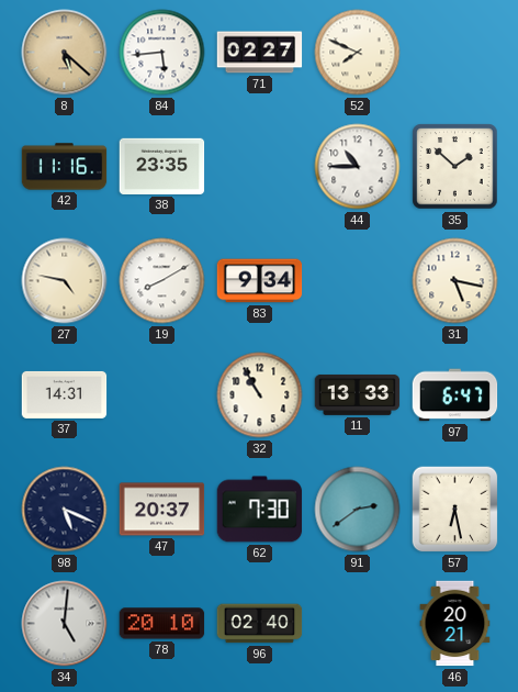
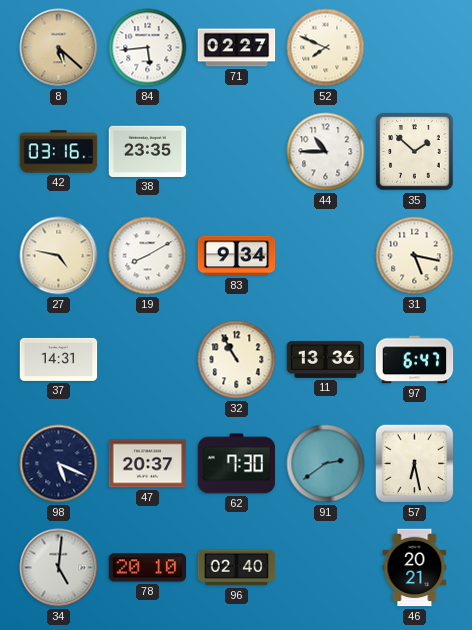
42: 11:16 -> 03:16 (59, 152)
11: 13:33 -> 13:36 (326, 359)
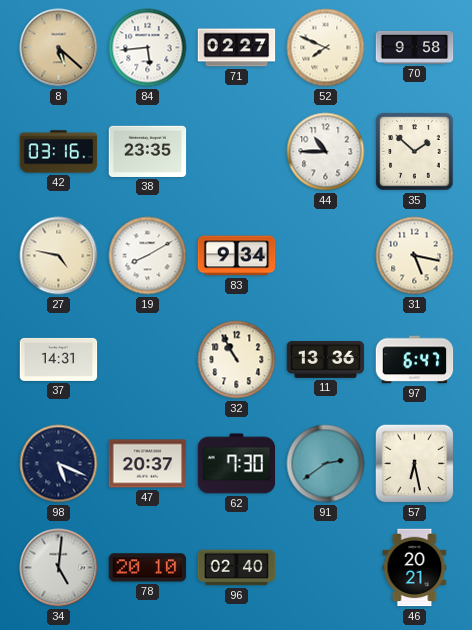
70: none -> 9:58 (415, 47)
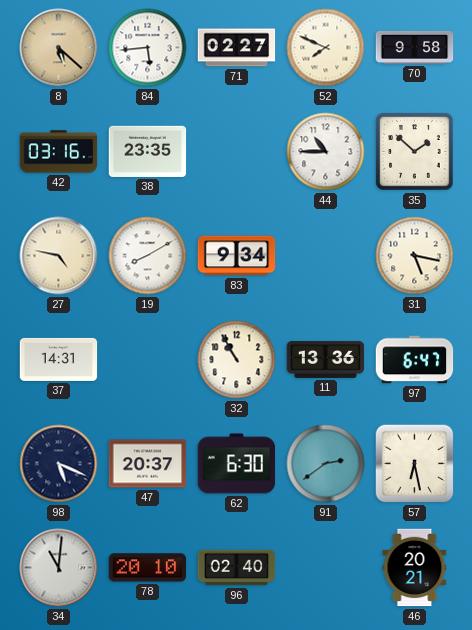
62: 7:30 -> 6:30 (237, 464)
34: 5:01 -> 11:01 (59, 568)
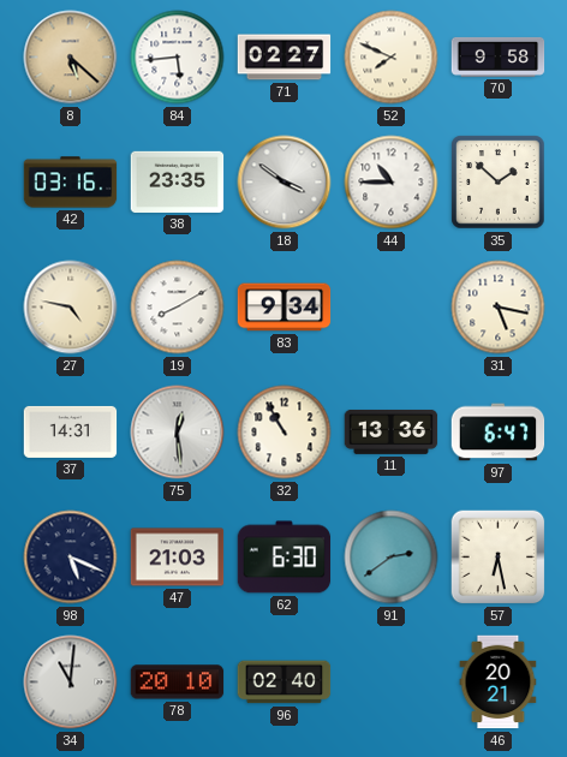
18: none -> 3:51 (285, 183)
75: none -> 12:29 (178, 433)
47: 20:37 -> 21:03 (178, 558)
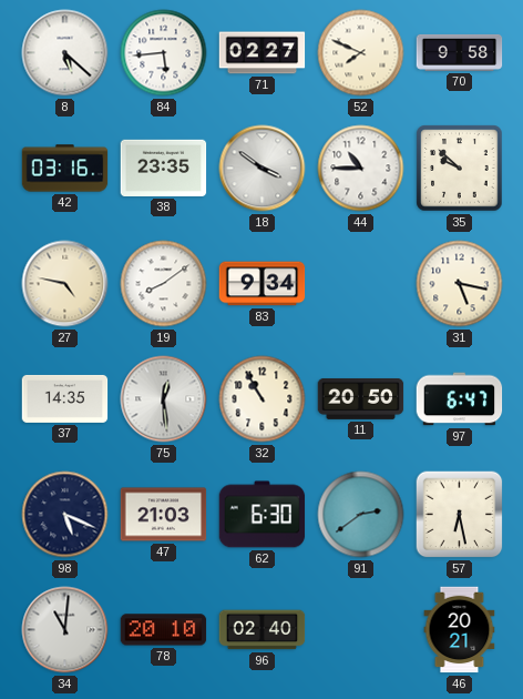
8 dial: champagne -> white (65, 53)
35: 1:52 -> 9:52 (460, 169)
19: 8:10 -> 8:09 (164, 284)
37: 14:31 -> 14:35 (65, 398)
11: 13:36 -> 20:50 (361, 398)
